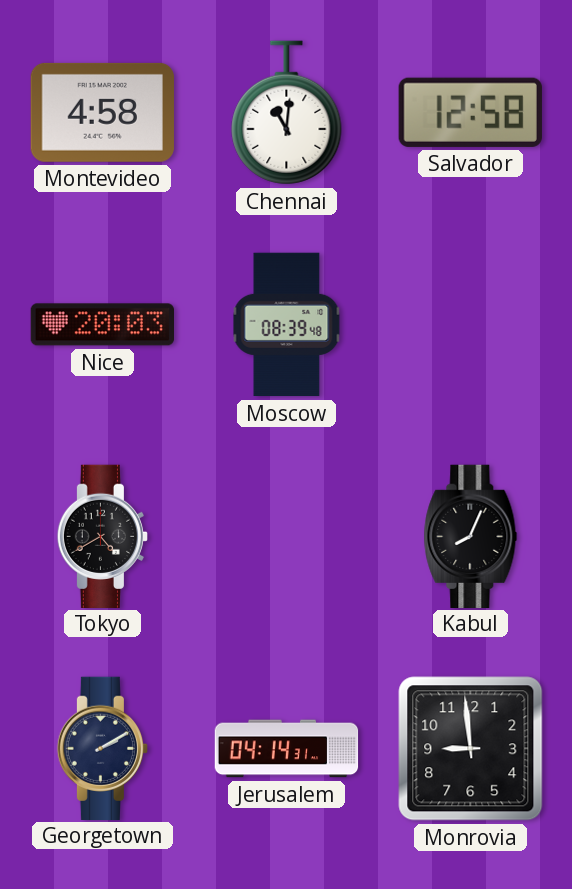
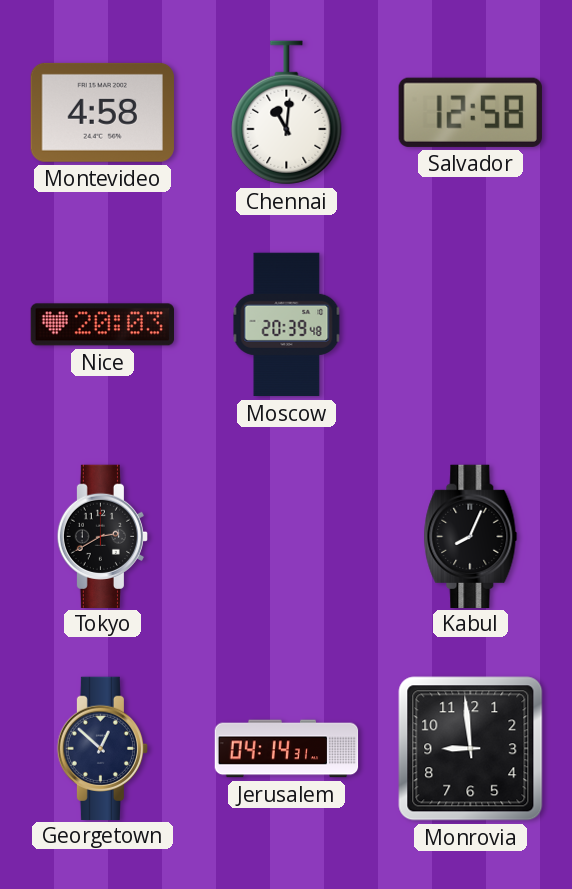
Moscow: 08:39 -> 20:39 (287, 325)
Tokyo: 4:40 -> 2:40 (102, 536)
Georgetown: 2:10 -> 12:52 (102, 748)
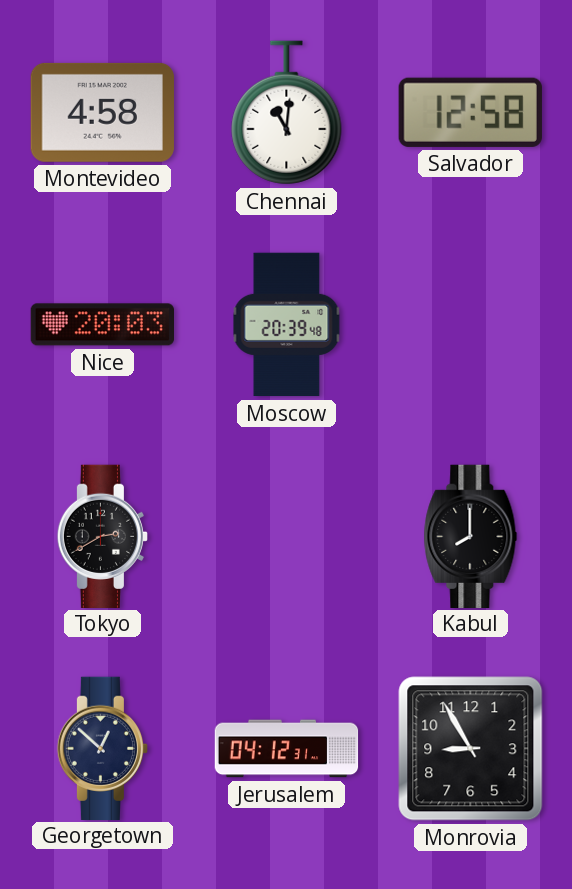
Kabul: 8:04 -> 8:00 (471, 536)
Jerusalem: 04:14 -> 04:12 (287, 749)
Monrovia: 8:59 -> 8:55 (471, 749)
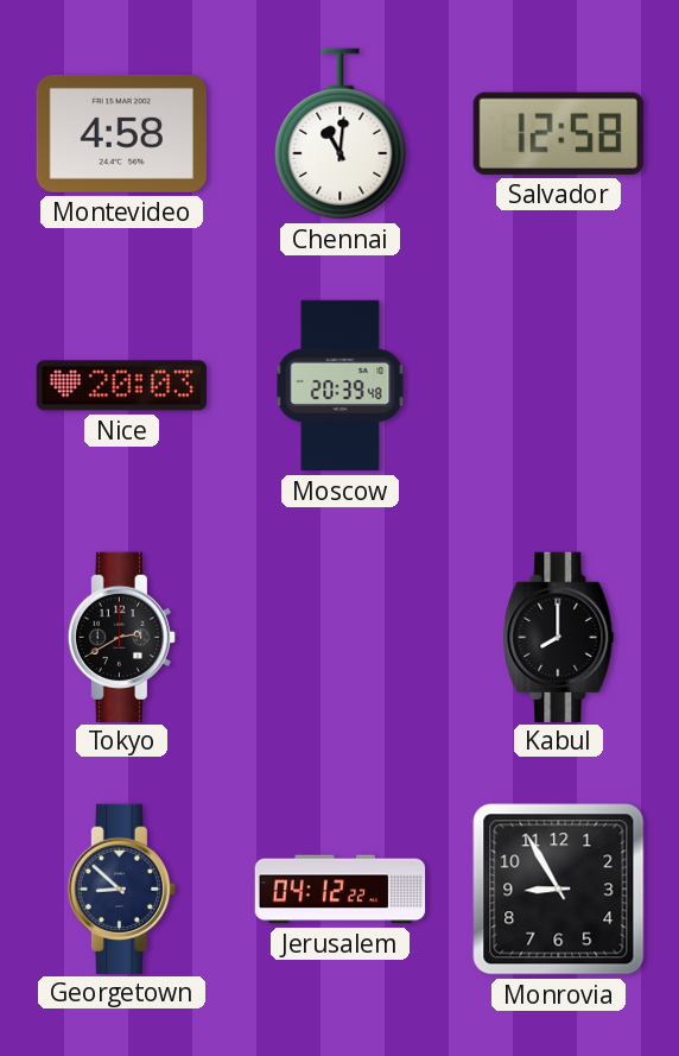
Georgetown: 12:52 -> 8:52 (121, 889)
Jerusalem: 04:12:31 -> 04:12:22 (341, 890)
